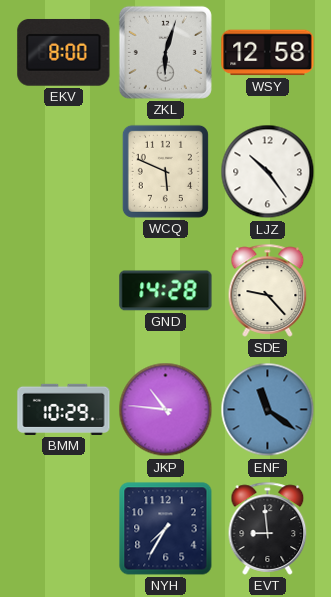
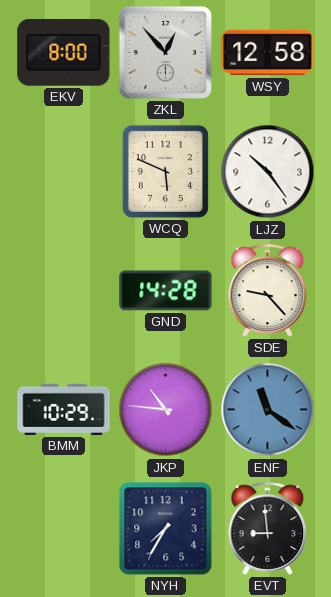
ZKL: 6:03 -> 12:53 (165, 52)
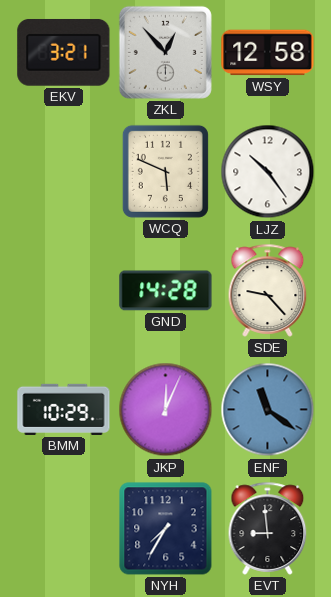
EKV: 8:00 -> 3:21 (64, 53)
JKP: 10:46 -> 12:04 (166, 410)
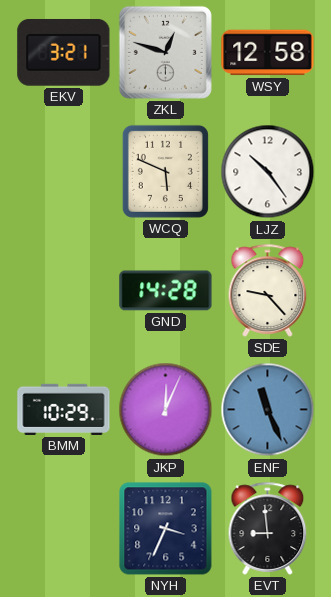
ZKL: 12:53 -> 12:48 (165, 52)
ENF: 11:21 -> 11:26 (268, 410)
NYH: 7:35 -> 3:34 (166, 529)
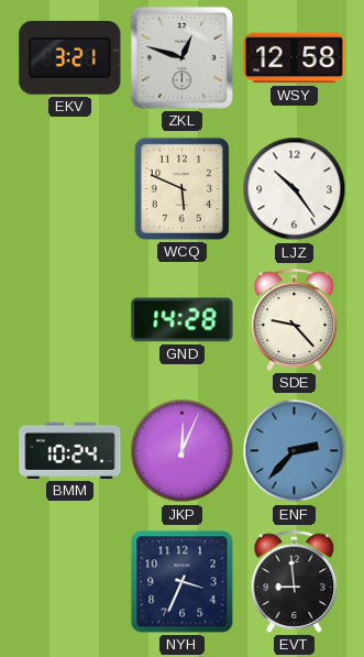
BMM: 10:29 -> 10:24 (70, 450)
ENF: 11:26 -> 2:37 (295, 451)
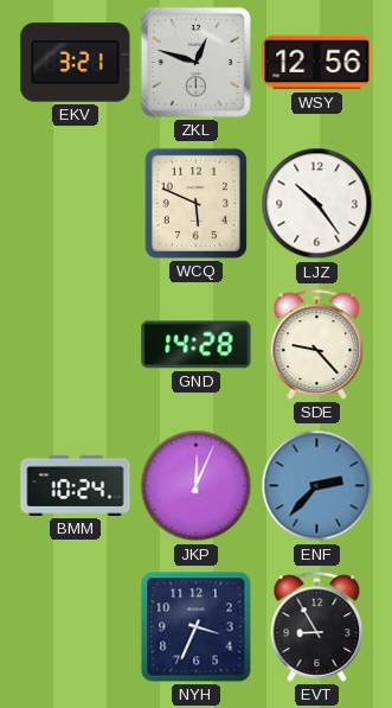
WSY: 12:58 -> 12:56 (317, 63)
EVT: 8:59 -> 8:55 (317, 626)
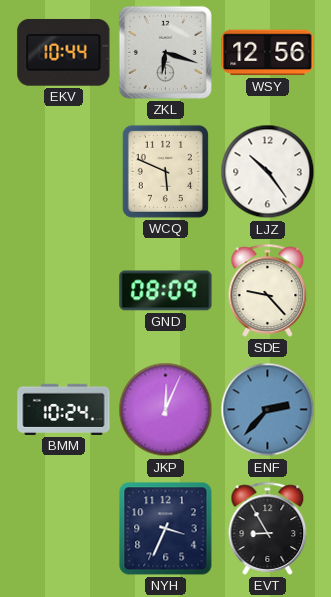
EKV: 3:21 -> 10:44 (64, 53)
ZKL: 12:48 -> 6:18 (165, 52)
GND: 14:28 -> 08:09 (166, 291)
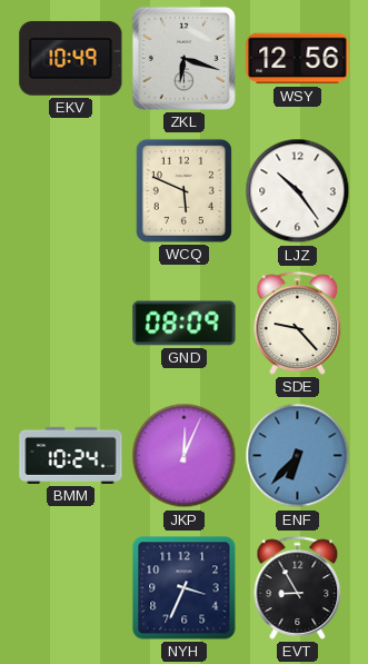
EKV: 10:44 -> 10:49 (71, 59)
ENF: 2:37 -> 6:37 (298, 456)
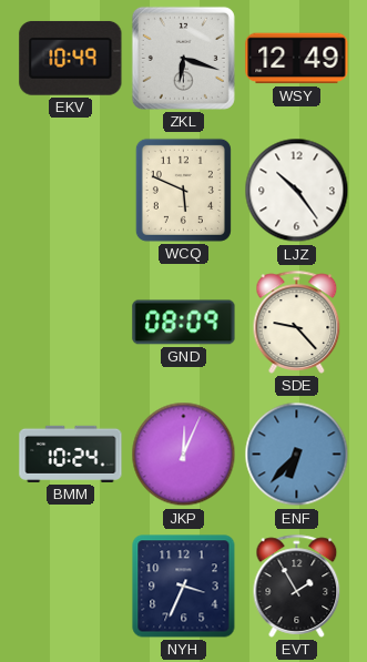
WSY: 12:56 -> 12:49 (297, 59)
EVT: 8:55 -> 1:55 (297, 585)
